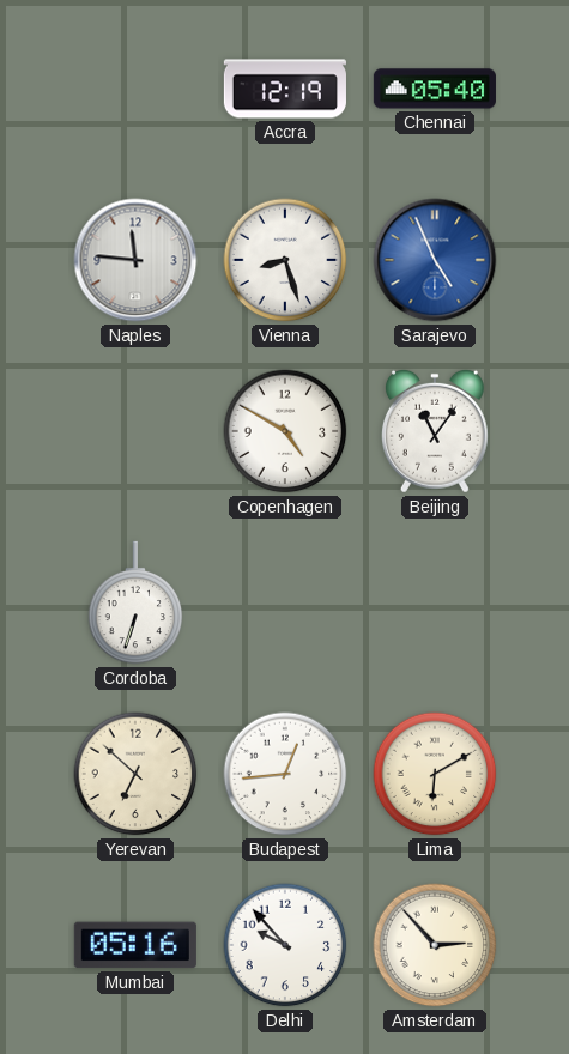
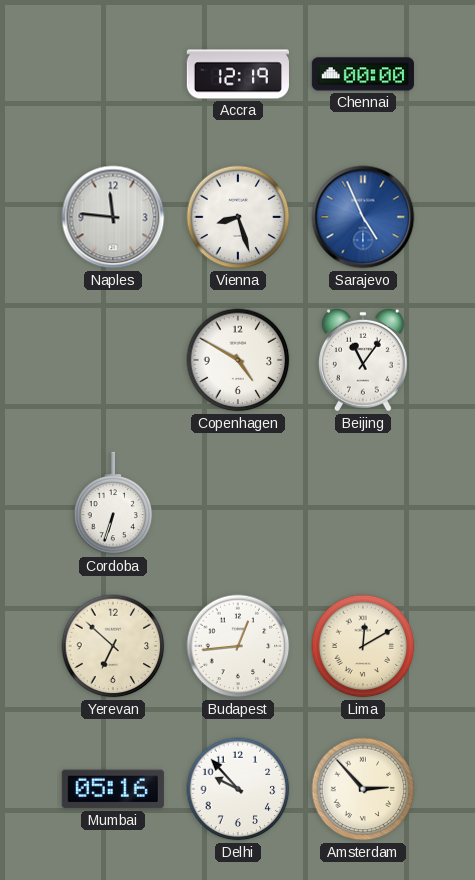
Chennai: 05:40 -> 00:00 (363, 74)
Lima: 6:10 -> 12:10 (363, 646)
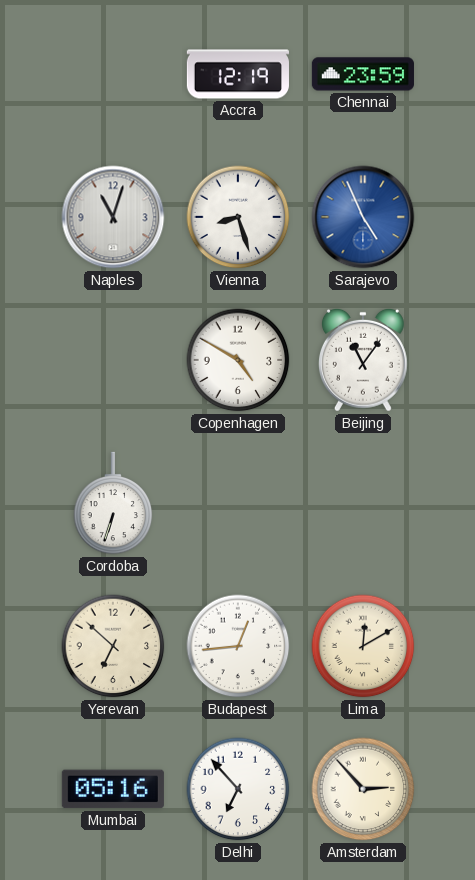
Chennai: 00:00 -> 23:59 (363, 74)
Naples: 11:46 -> 11:03 (113, 217)
Delhi: 9:53 -> 6:53 (238, 789)
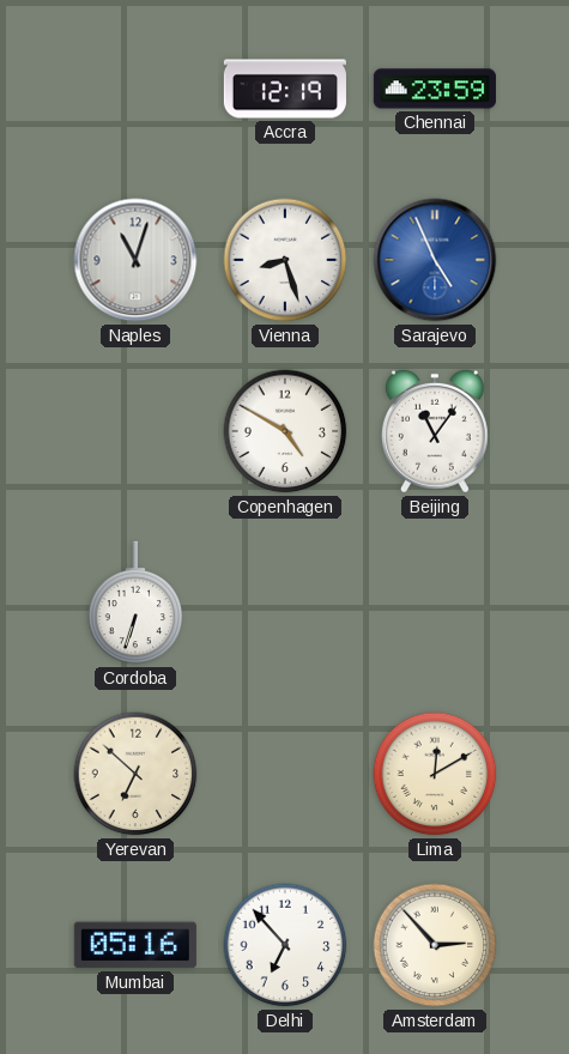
Budapest: 12:44 -> none (238, 646)
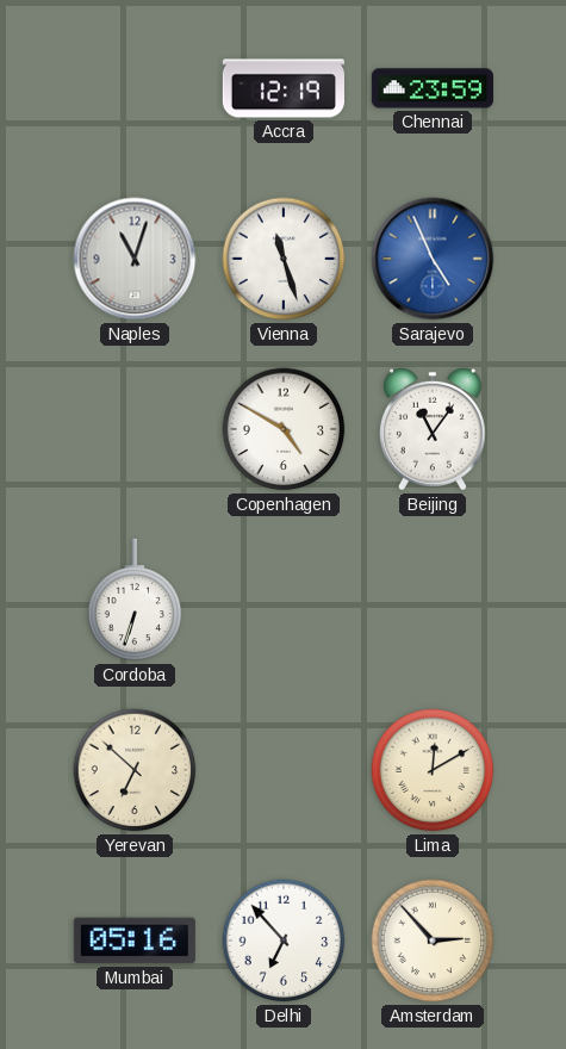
Vienna: 8:27 -> 11:27 (284, 259)
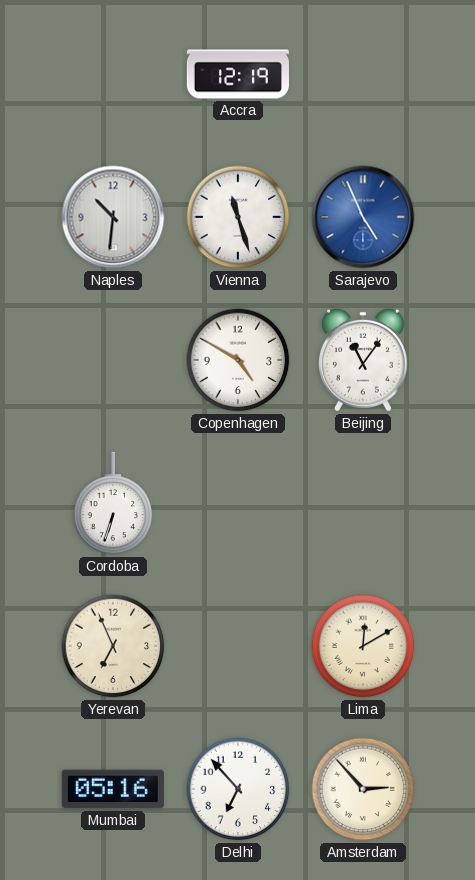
Chennai: 23:59 -> none (433, 88)
Naples: 11:03 -> 10:31 (113, 217)
Yerevan: 6:52 -> 6:56 (113, 646)
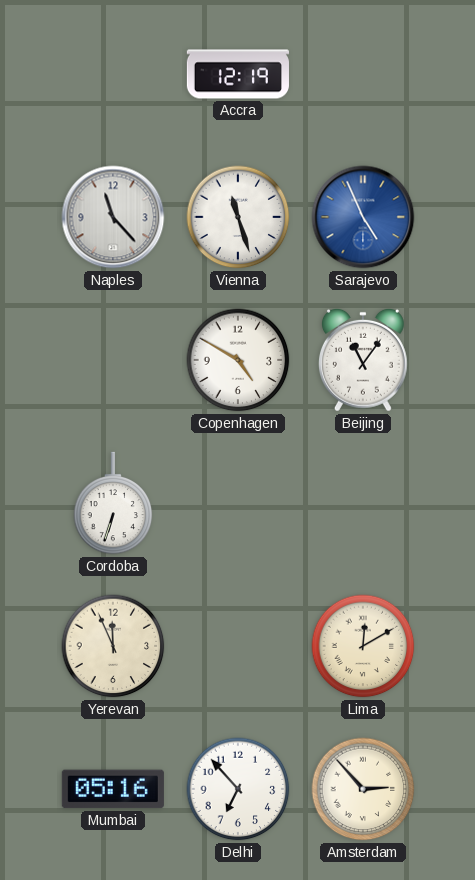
Naples: 10:31 -> 11:23 (113, 217)
Yerevan: 6:56 -> 11:56 (113, 646)
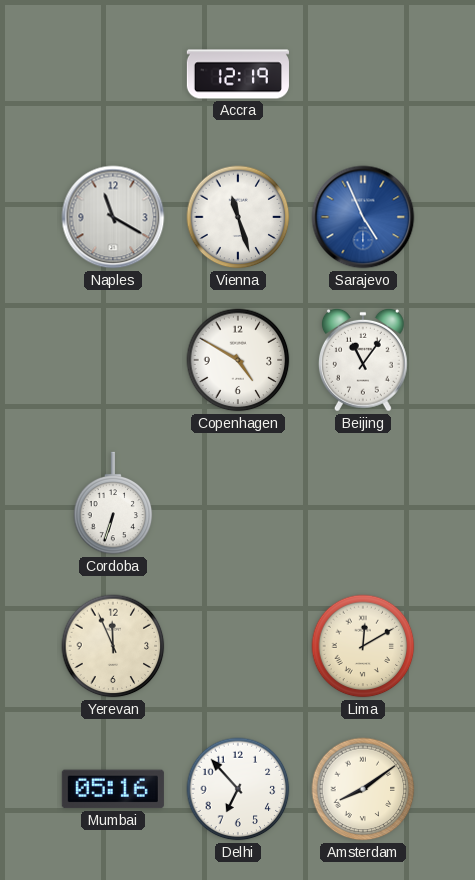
Naples: 11:23 -> 11:20 (113, 217)
Amsterdam: 2:53 -> 8:09 (363, 789)
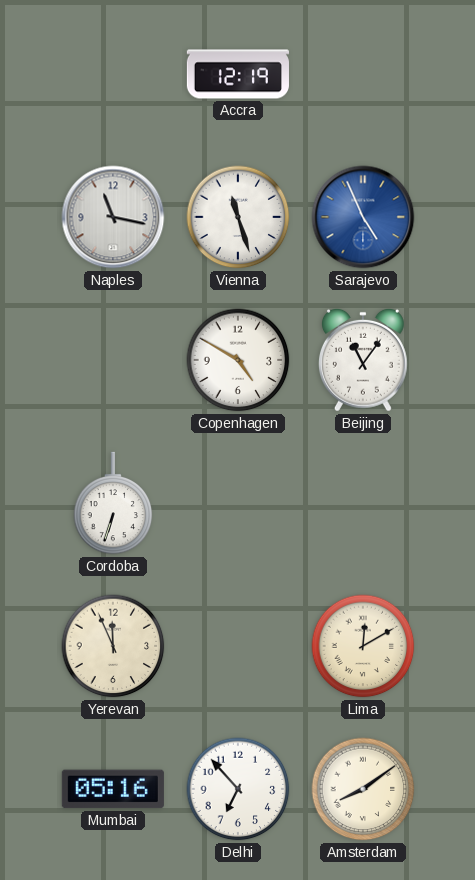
Naples: 11:20 -> 11:17 (113, 217)
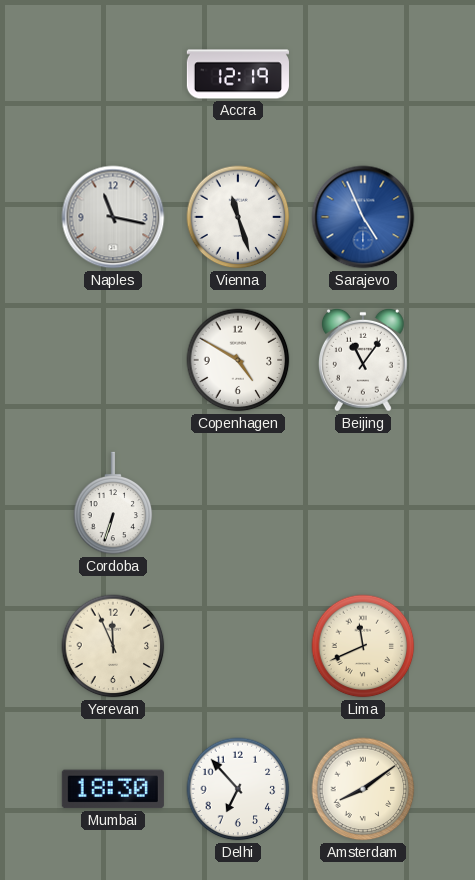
Lima: 12:10 -> 11:41 (363, 646)
Mumbai: 05:16 -> 18:30 (113, 789)
